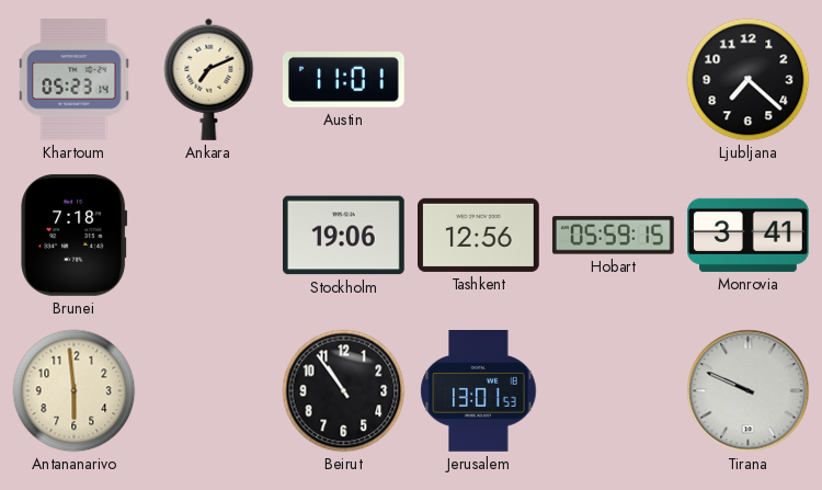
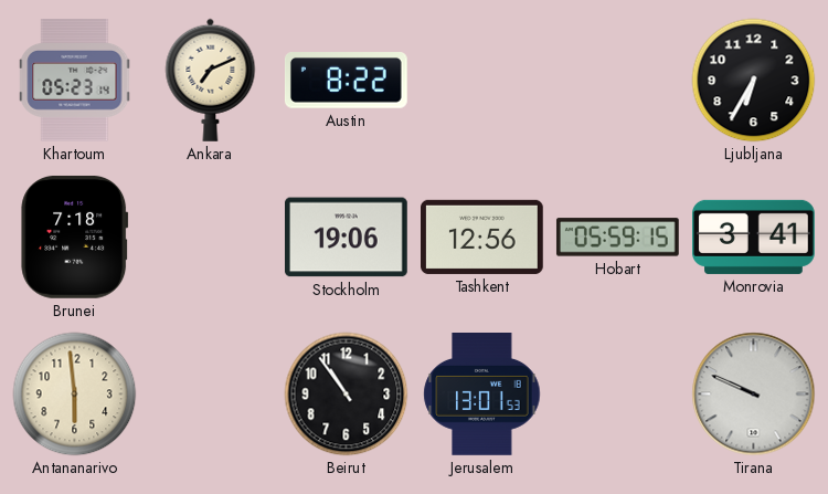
Austin: 11:01 -> 8:22 (346, 81)
Ljubljana: 7:22 -> 6:35 (754, 81)
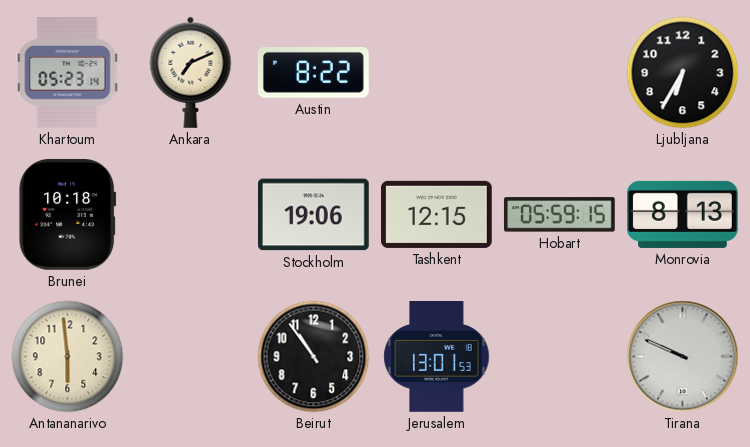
Brunei: 7:18 -> 10:18 (68, 214)
Tashkent: 12:56 -> 12:15 (437, 214)
Monrovia: 3:41 -> 8:13 (683, 214)
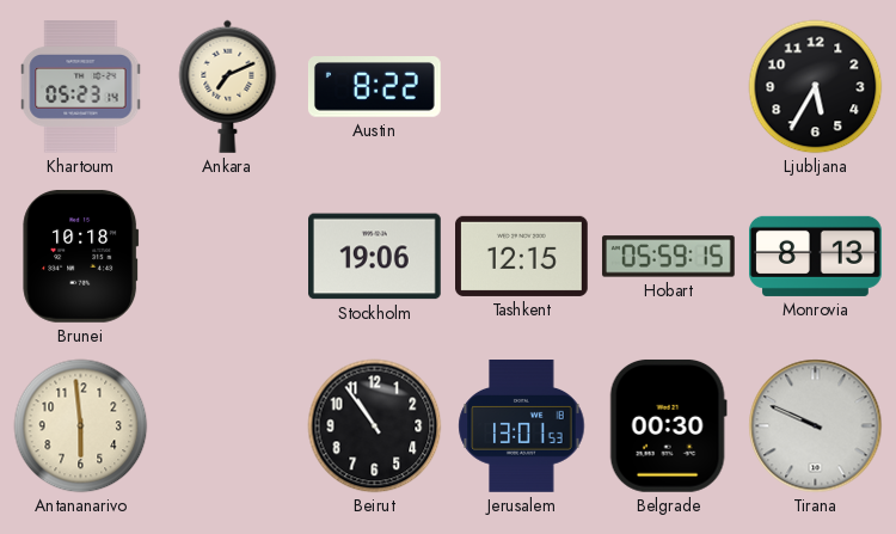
Ljubljana: 6:35 -> 5:35 (816, 87)
Belgrade: none -> 00:30 (668, 425)
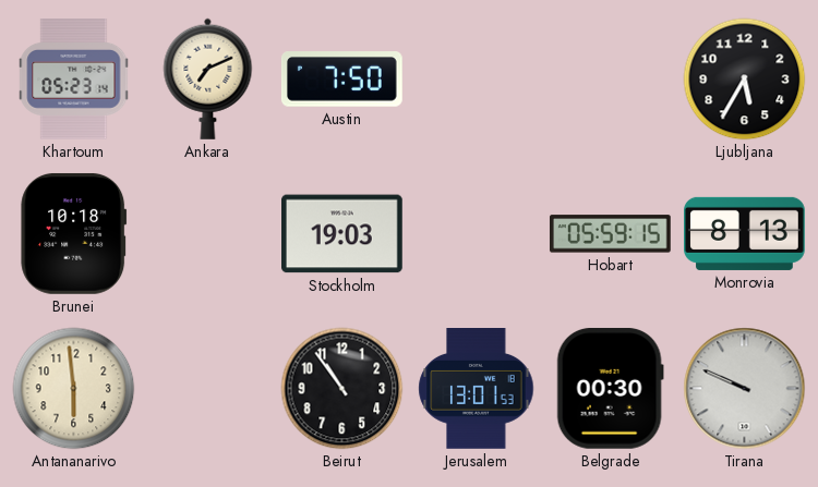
Austin: 8:22 -> 7:50 (341, 80)
Stockholm: 19:06 -> 19:03 (342, 234)
Tashkent: 12:15 -> none (522, 256)
